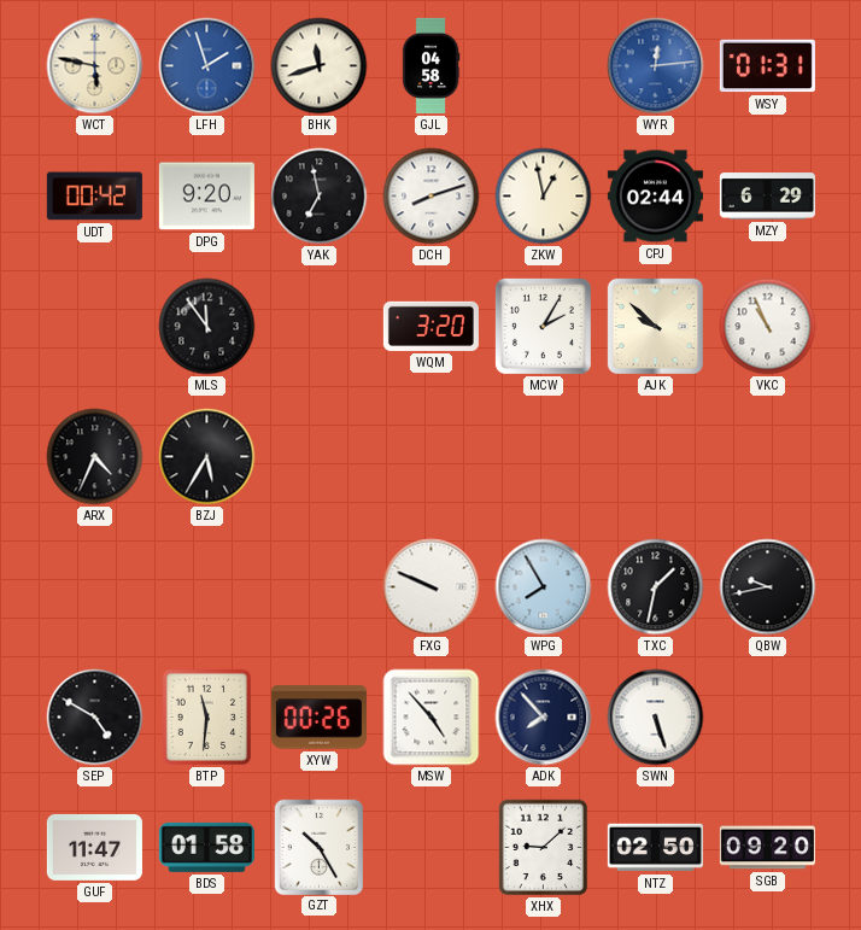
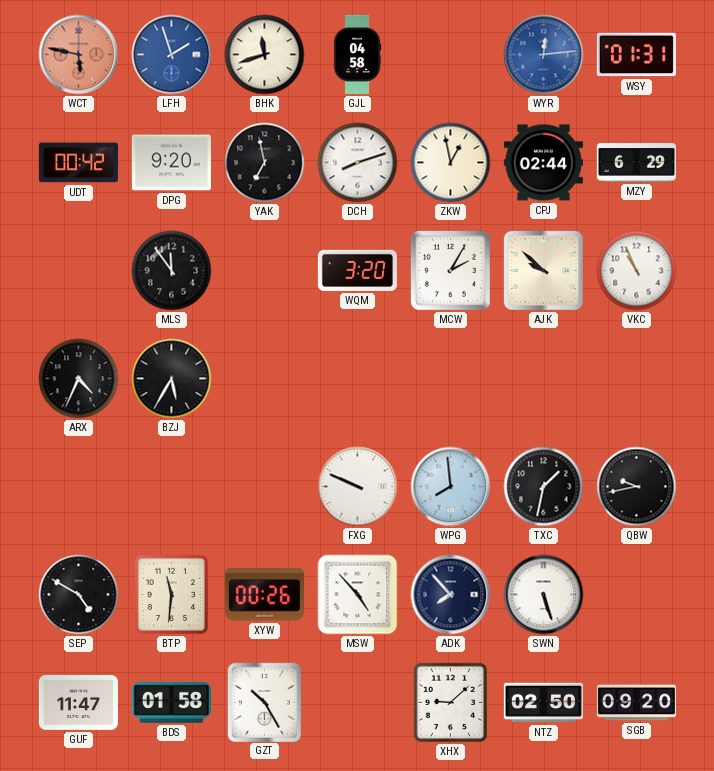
WCT dial: cream -> salmon (79, 55)
WPG: 7:55 -> 7:59 (451, 487)
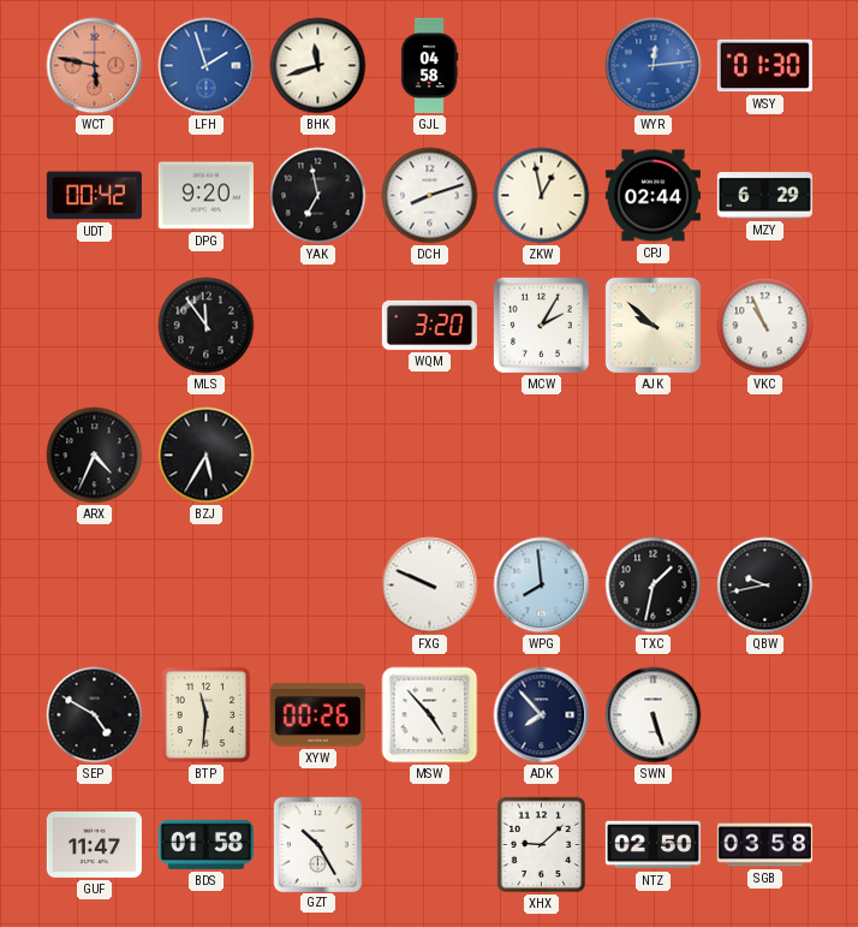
WSY: 01:31 -> 01:30 (764, 66)
SGB: 09:20 -> 03:58 (764, 845)
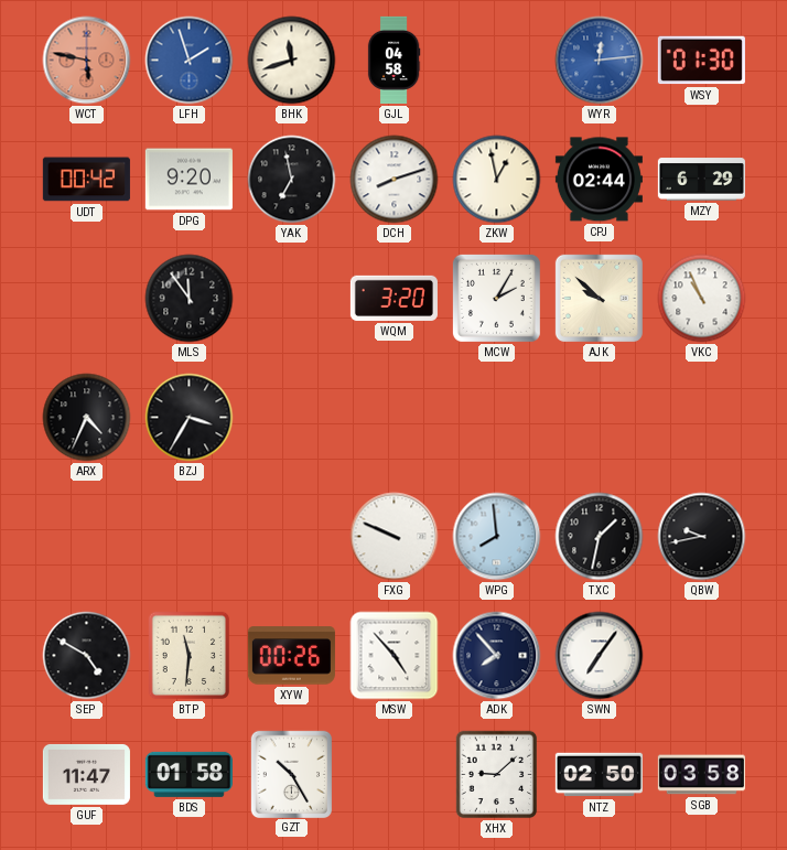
BZJ: 5:35 -> 3:35 (190, 418)
SWN: 5:27 -> 7:06 (600, 656)
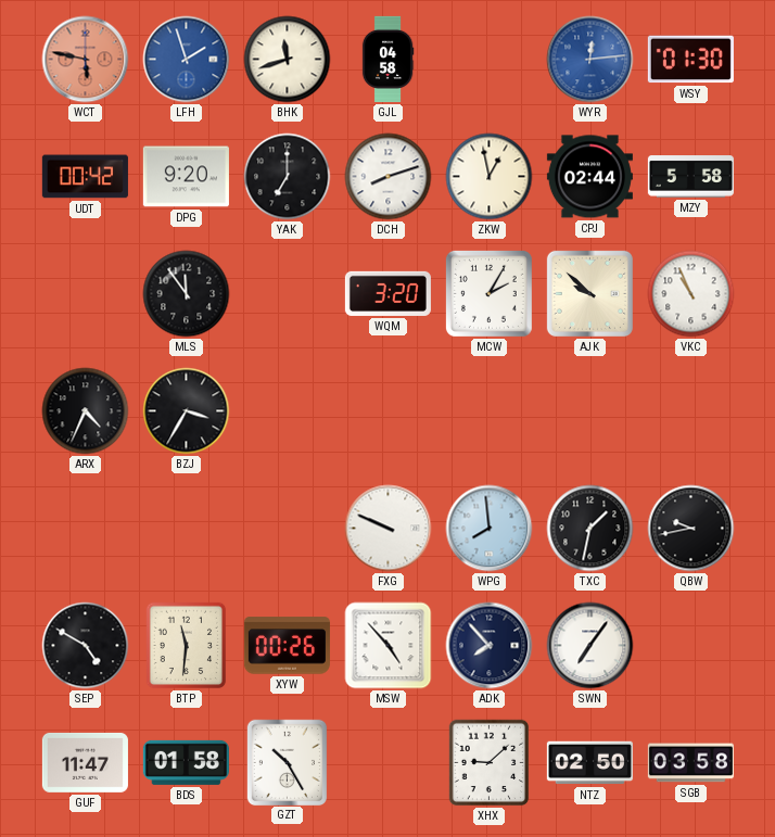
YAK: 6:58 -> 7:00 (288, 177)
MZY: 6:29 -> 5:58 (690, 177)
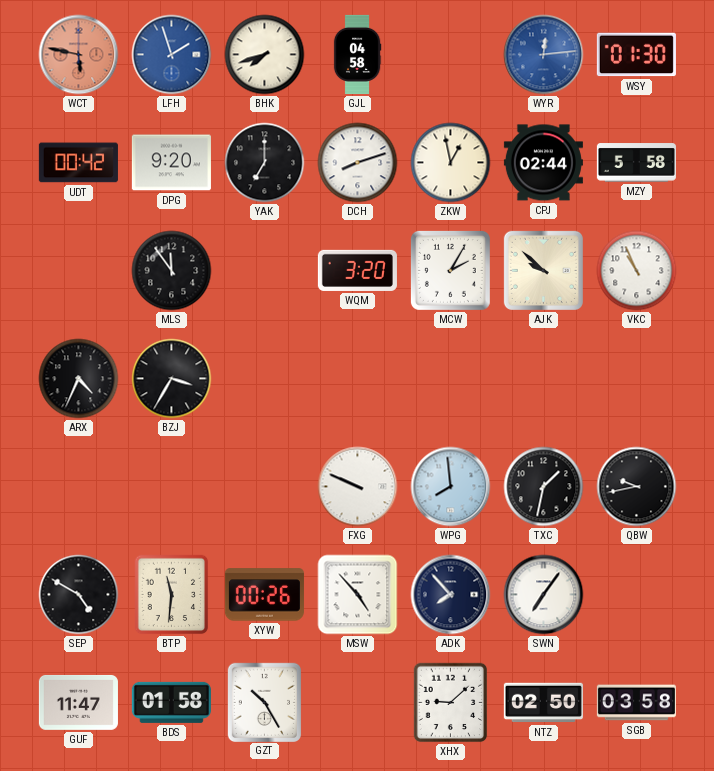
BHK: 11:42 -> 7:42 (265, 55)
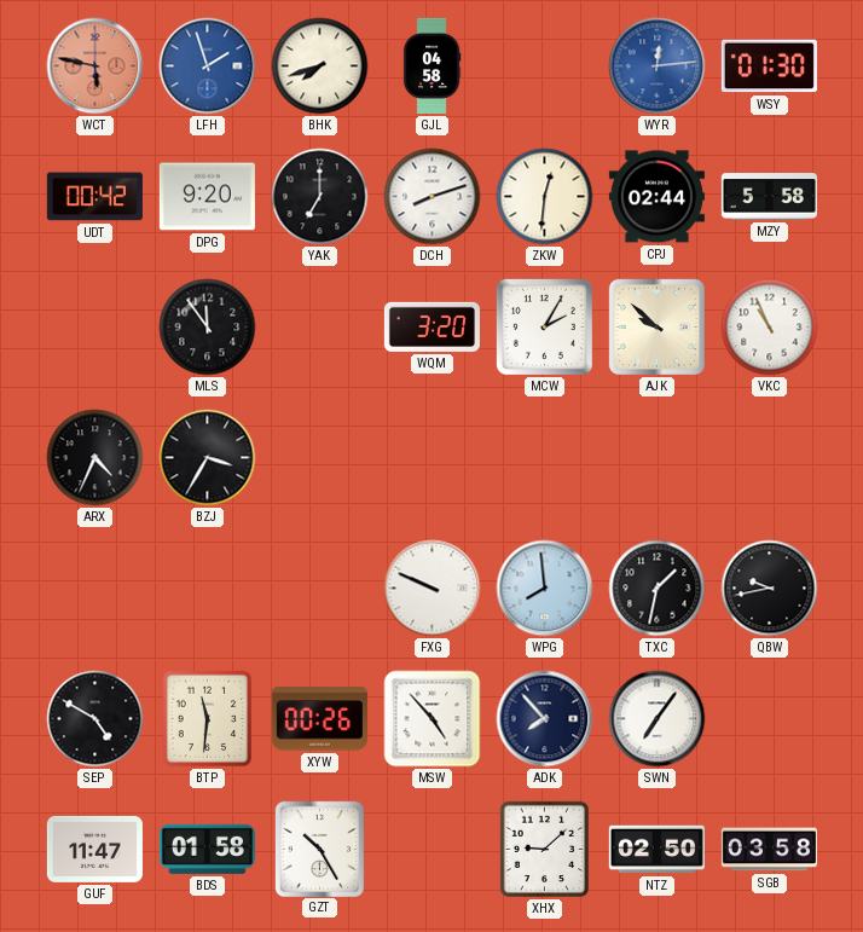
ZKW: 12:58 -> 12:31 (545, 197)
